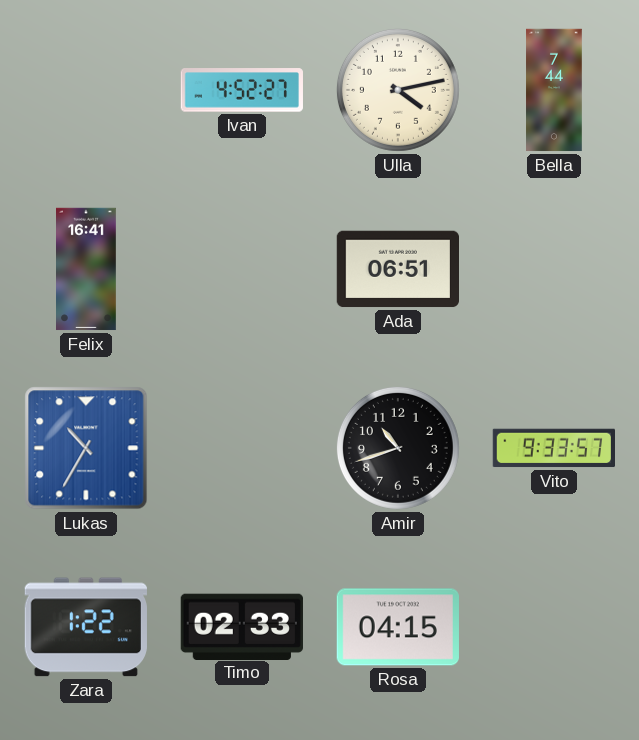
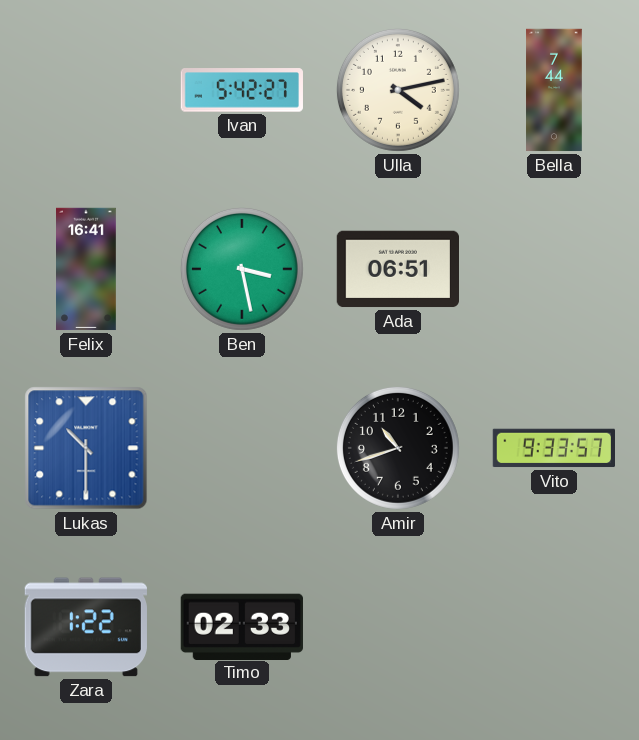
Ivan: 4:52 -> 5:42 (242, 90)
Ben: none -> 3:28 (242, 269)
Lukas: 10:35 -> 10:30 (86, 448)
Rosa: 04:15 -> none (398, 627)
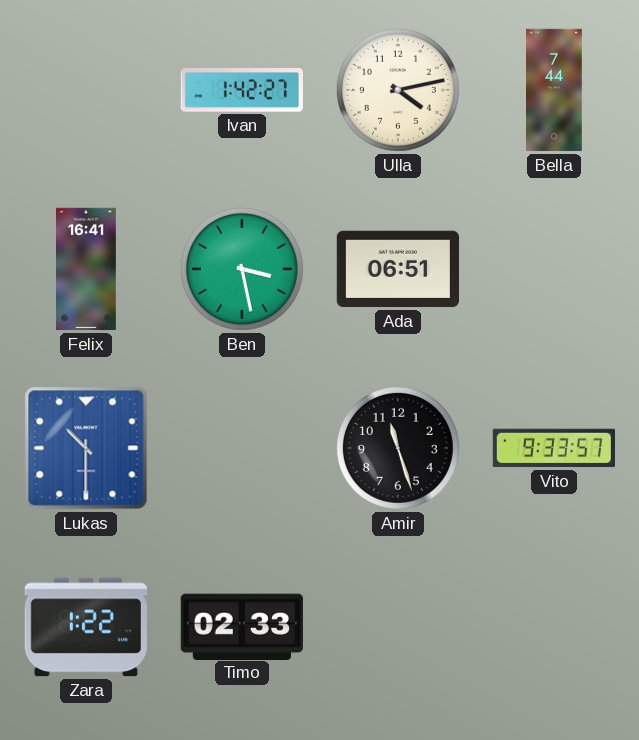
Ivan: 5:42 -> 1:42 (242, 90)
Amir: 10:42 -> 11:27 (398, 448)
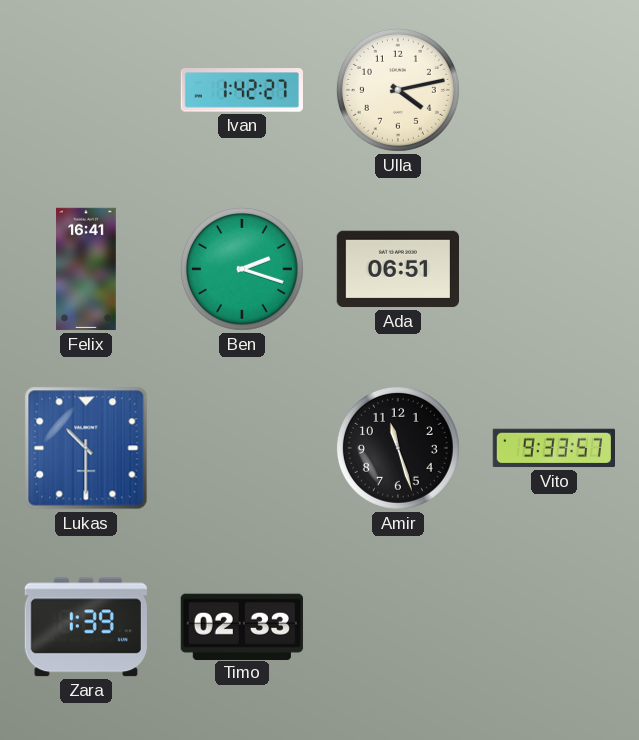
Bella: 7:44 -> none (554, 90)
Ben: 3:28 -> 2:18 (242, 269)
Zara: 1:22 -> 1:39 (86, 627)
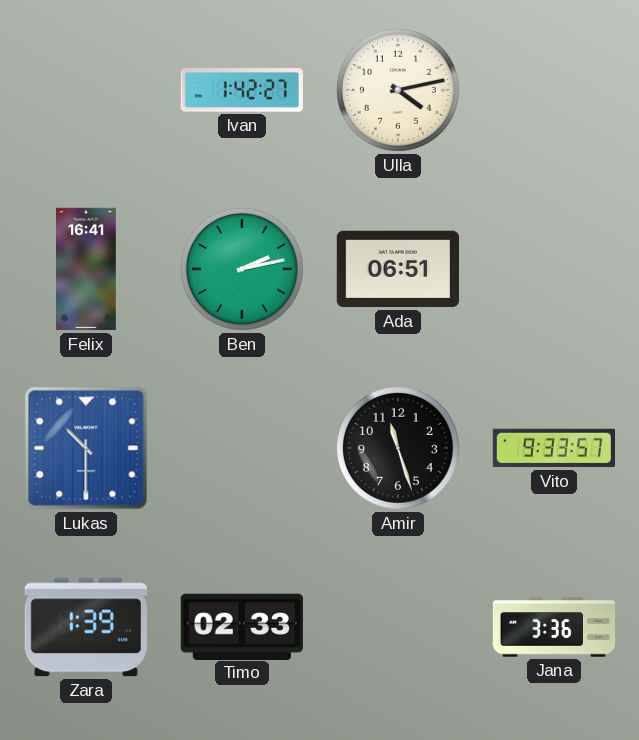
Ben: 2:18 -> 2:13 (242, 269)
Jana: none -> 3:36 (554, 627)
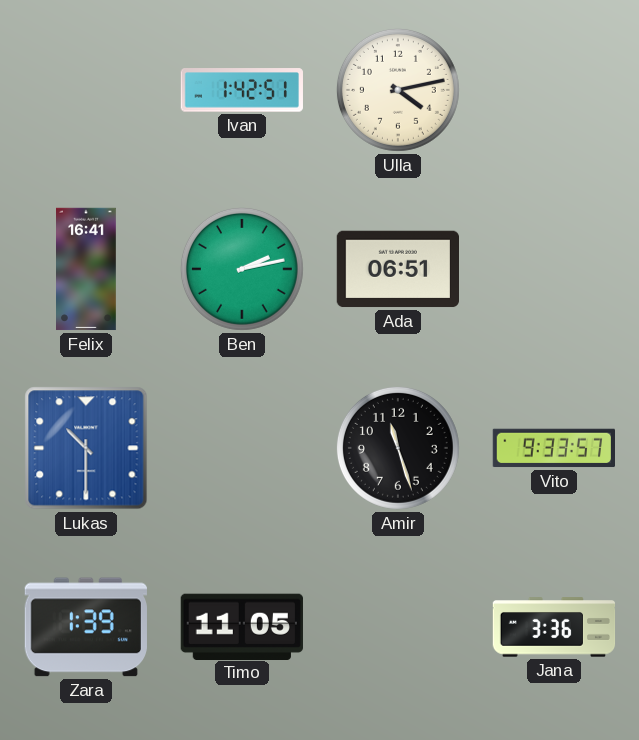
Ivan: 1:42:27 -> 1:42:51 (242, 90)
Timo: 02:33 -> 11:05 (242, 626)
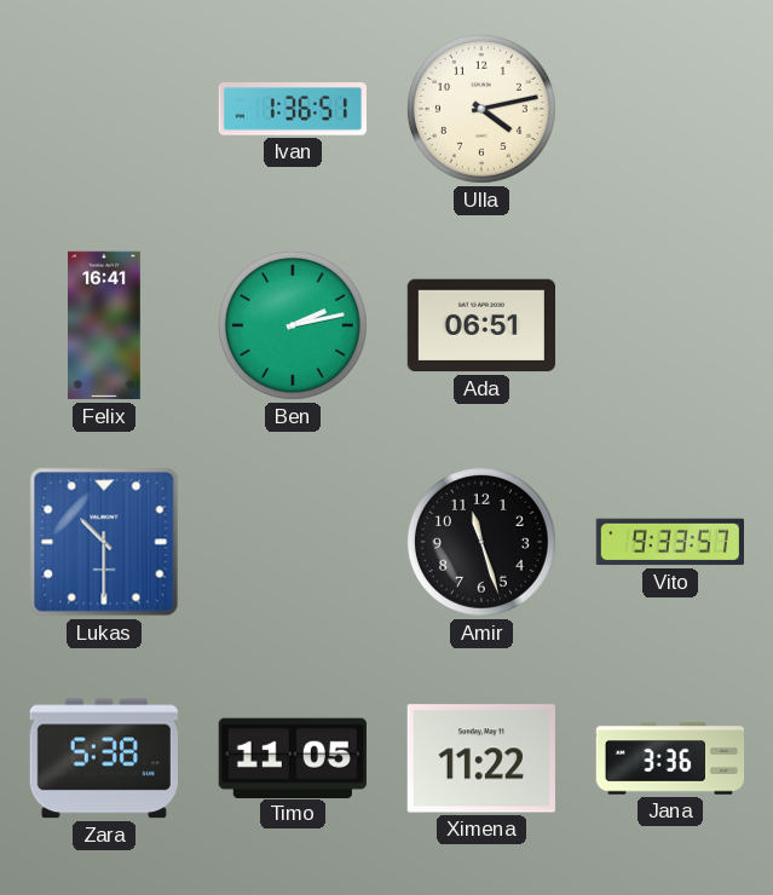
Ivan: 1:42 -> 1:36 (293, 109)
Zara: 1:39 -> 5:38 (104, 758)
Ximena: none -> 11:22 (481, 758)
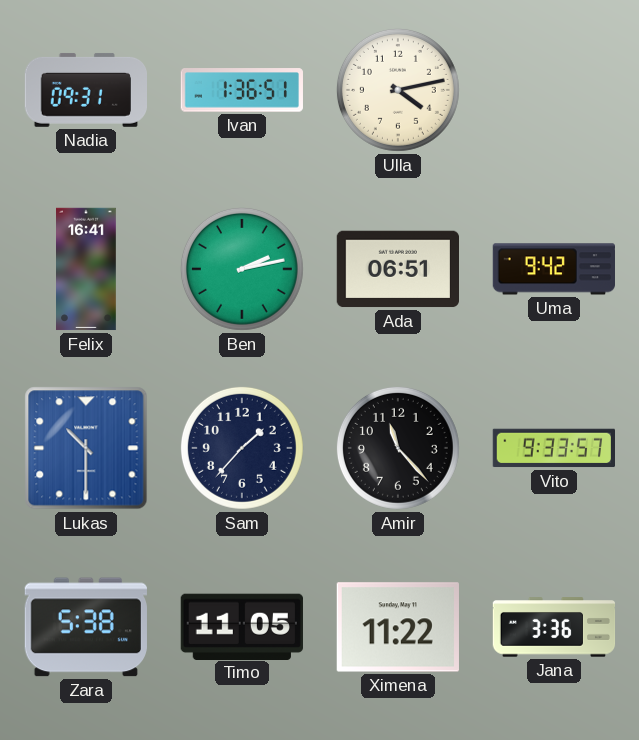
Nadia: none -> 09:31 (85, 90)
Uma: none -> 9:42 (553, 269)
Sam: none -> 1:37 (242, 448)
Amir: 11:27 -> 11:23 (398, 448)
